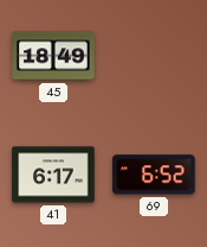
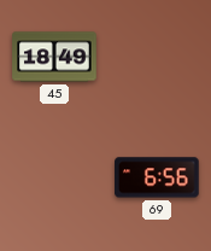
41: 6:17 -> none (53, 175)
69: 6:52 -> 6:56 (157, 177)
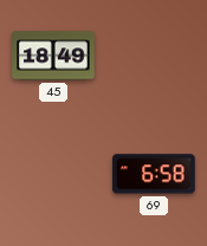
69: 6:56 -> 6:58 (154, 174)
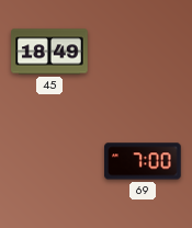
69: 6:58 -> 7:00 (143, 161)
